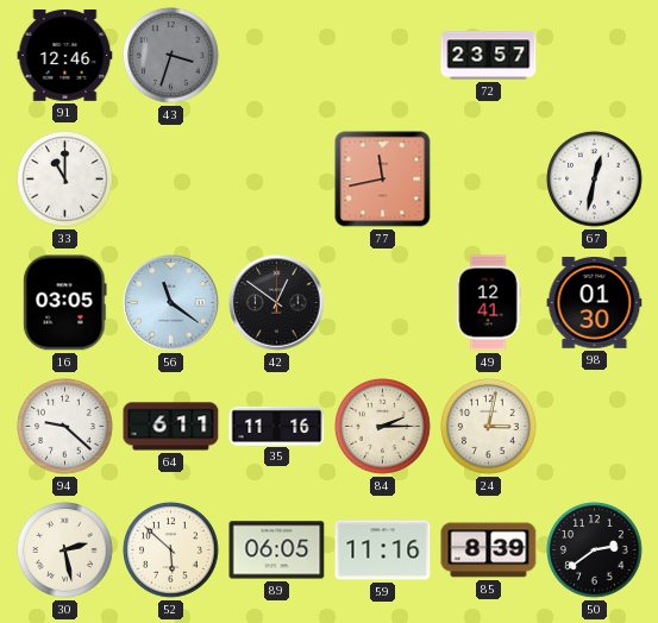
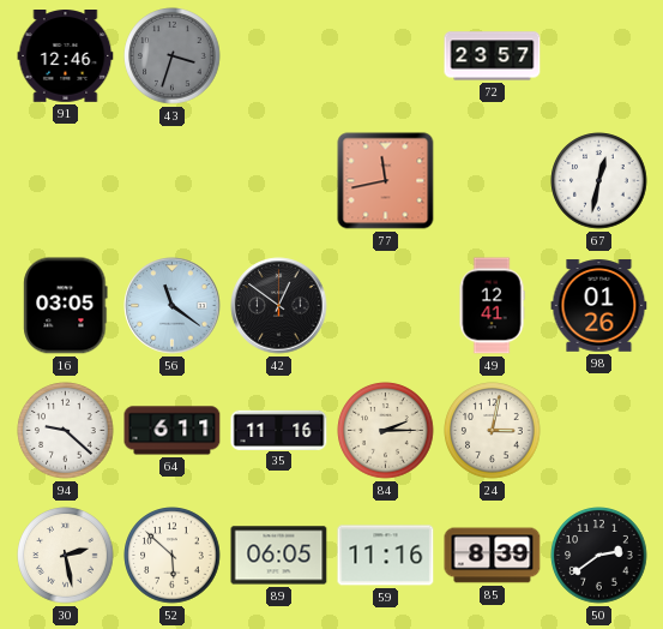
33: 11:00 -> none (65, 180)
98: 01:30 -> 01:26 (599, 306)
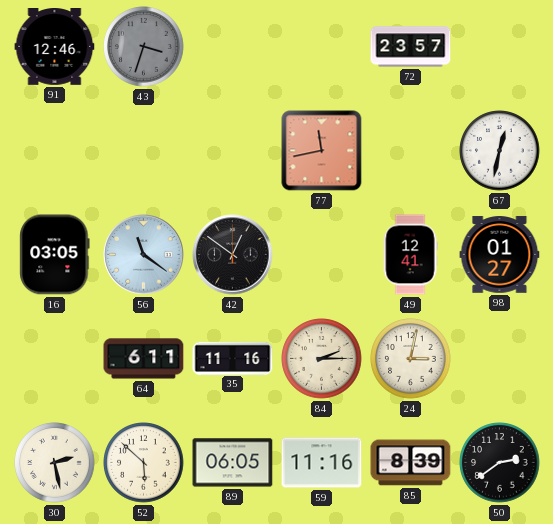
98: 01:26 -> 01:27 (500, 255)
94: 9:22 -> none (66, 431)
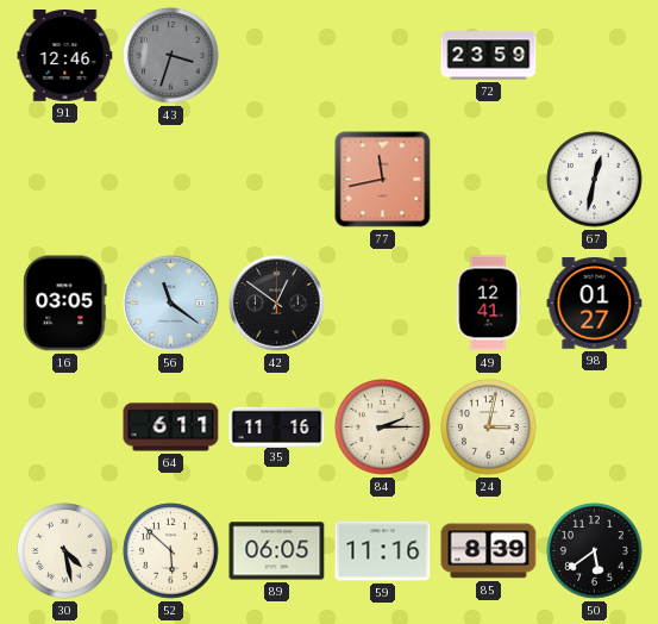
72: 23:57 -> 23:59 (489, 56)
30: 2:28 -> 4:28 (65, 551)
50: 2:39 -> 5:39 (595, 551)
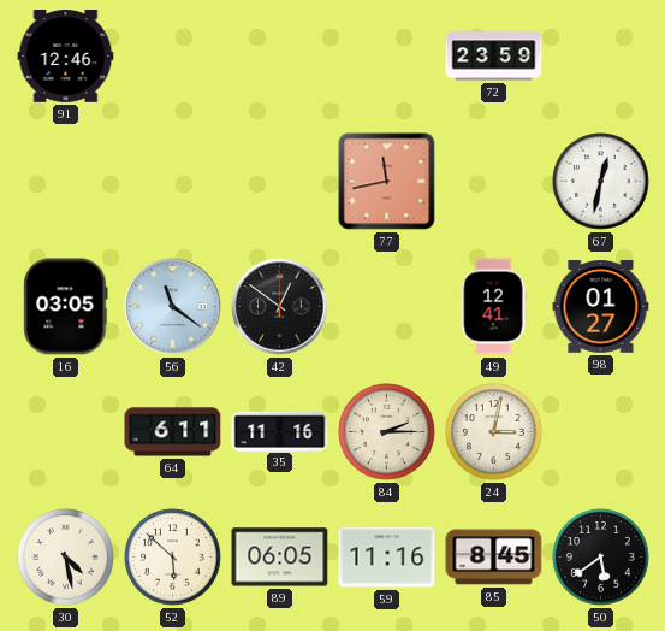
43: 3:33 -> none (171, 56)
85: 8:39 -> 8:45 (494, 558)
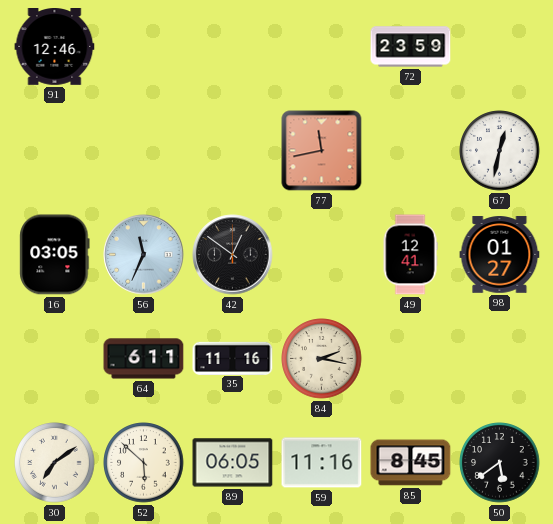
56: 11:21 -> 11:34 (144, 255)
84: 2:15 -> 2:17 (322, 359)
24: 3:02 -> none (494, 432)
30: 4:28 -> 7:09 (55, 463)
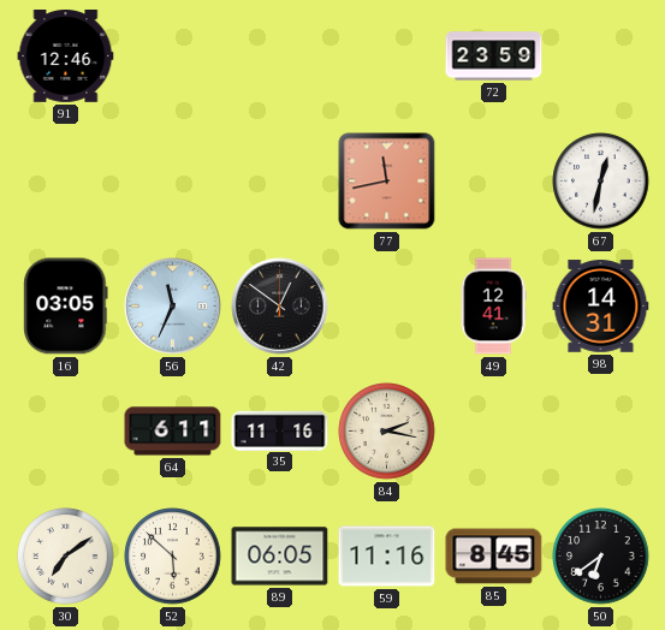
98: 01:27 -> 14:31 (601, 307)
50: 5:39 -> 6:39 (601, 557)
